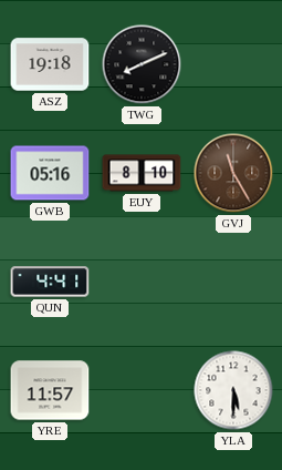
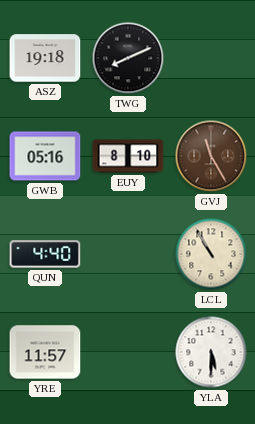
QUN: 4:41 -> 4:40 (45, 254)
LCL: none -> 10:55 (211, 254)
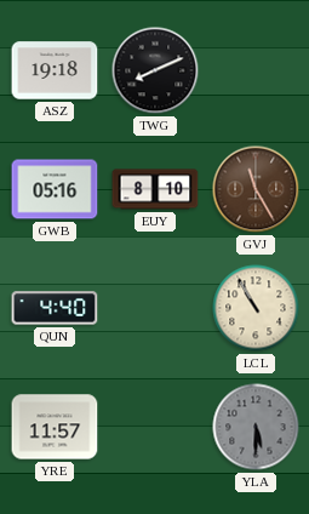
YLA dial: white -> grey (256, 427)
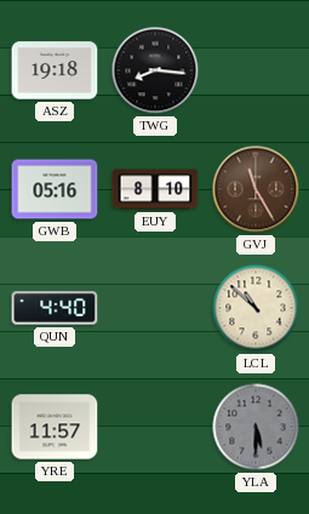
TWG: 8:11 -> 8:16 (155, 70)
LCL: 10:55 -> 10:52 (256, 308)
